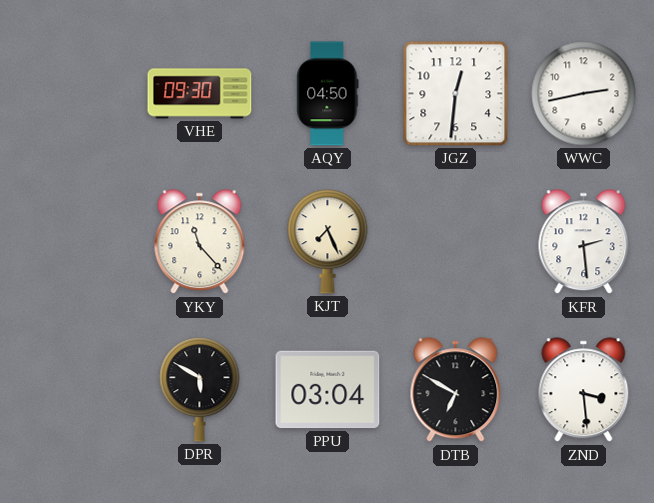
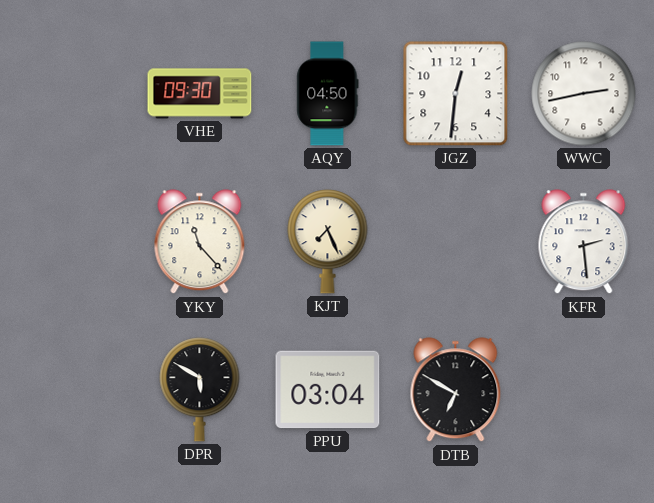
ZND: 3:29 -> none (584, 390)
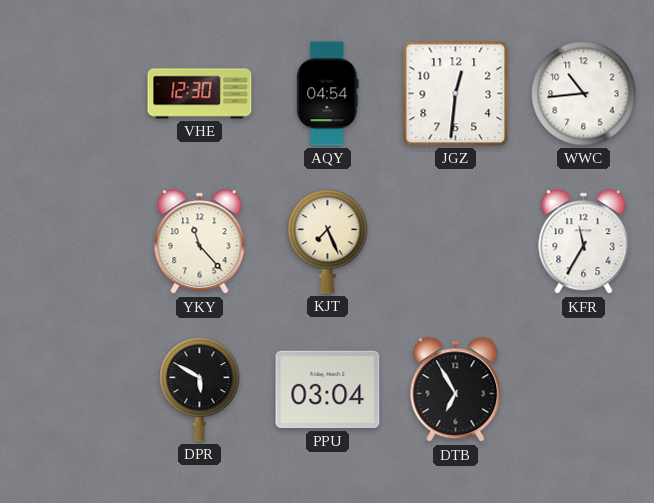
VHE: 09:30 -> 12:30 (200, 94)
AQY: 04:50 -> 04:54 (328, 94)
WWC: 2:43 -> 10:44 (584, 94)
KFR: 2:29 -> 11:35 (584, 242)
DTB: 6:50 -> 6:55 (456, 390)
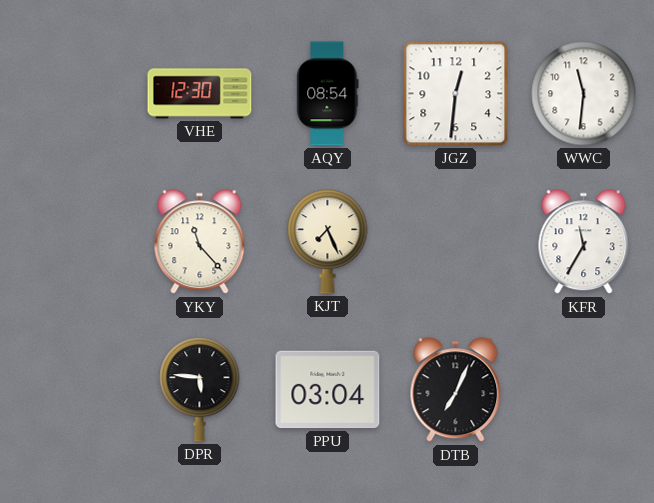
AQY: 04:54 -> 08:54 (328, 94)
WWC: 10:44 -> 11:31 (584, 94)
DPR: 5:50 -> 5:46 (200, 390)
DTB: 6:55 -> 7:04 (456, 390)
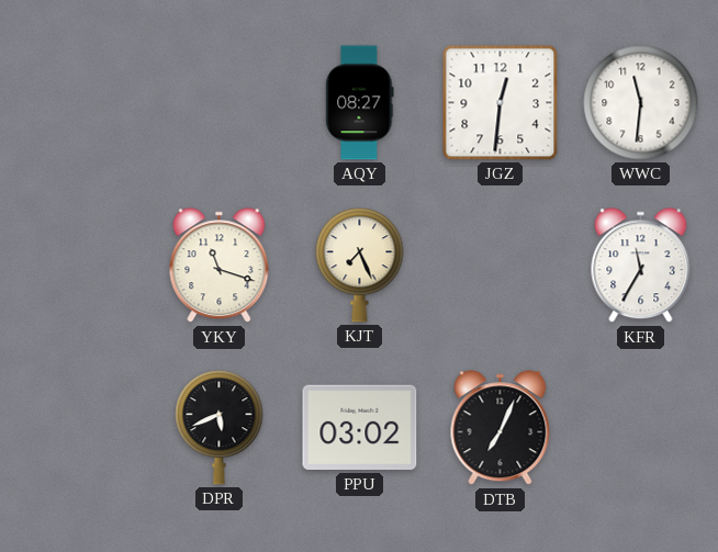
VHE: 12:30 -> none (200, 94)
AQY: 08:54 -> 08:27 (360, 103)
YKY: 11:23 -> 11:18 (220, 266)
DPR: 5:46 -> 5:41 (220, 428)
PPU: 03:04 -> 03:02 (360, 428)
